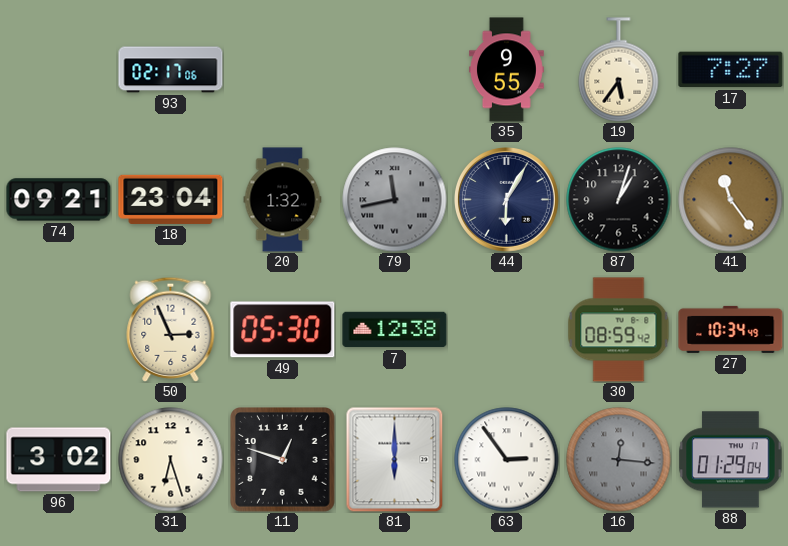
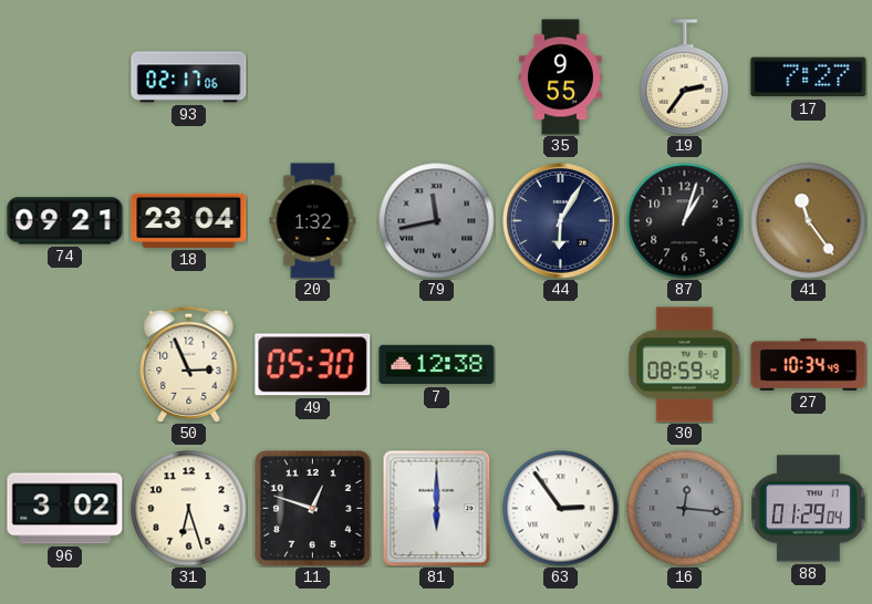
19: 5:36 -> 2:36 (685, 77)
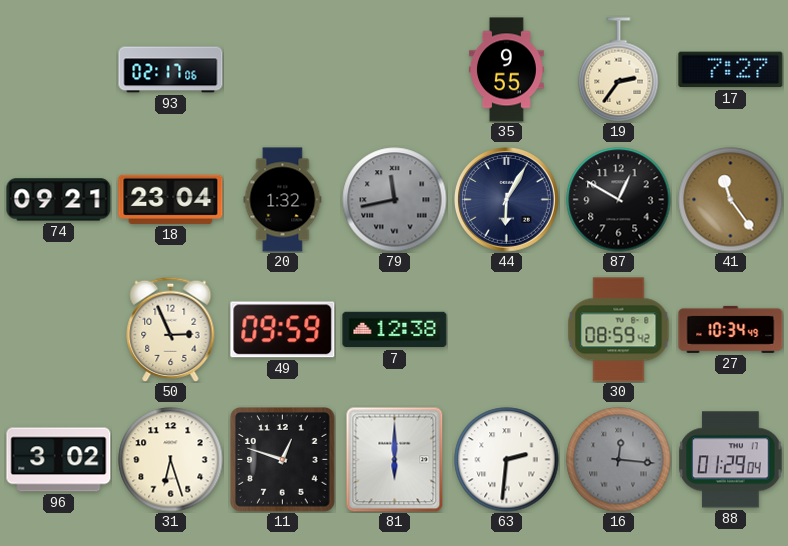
87: 1:03 -> 12:50 (619, 200)
49: 05:30 -> 09:59 (283, 330)
63: 2:54 -> 2:31 (507, 460)
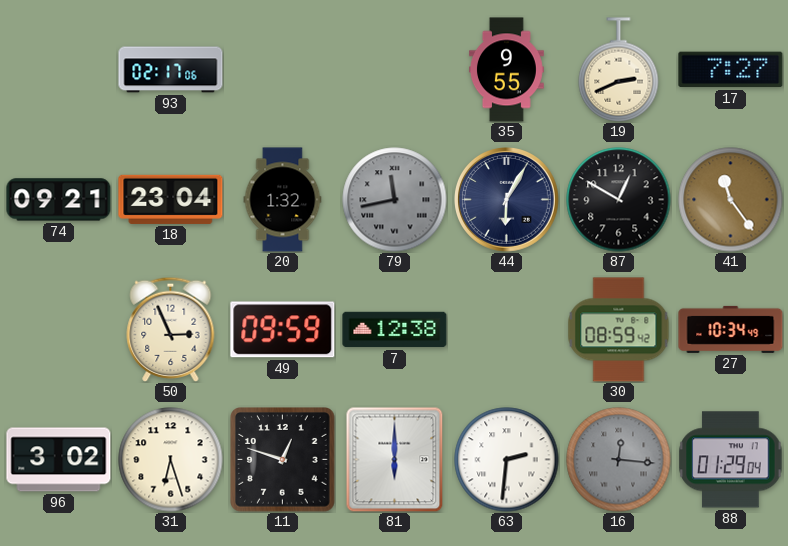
19: 2:36 -> 2:41 (619, 70)
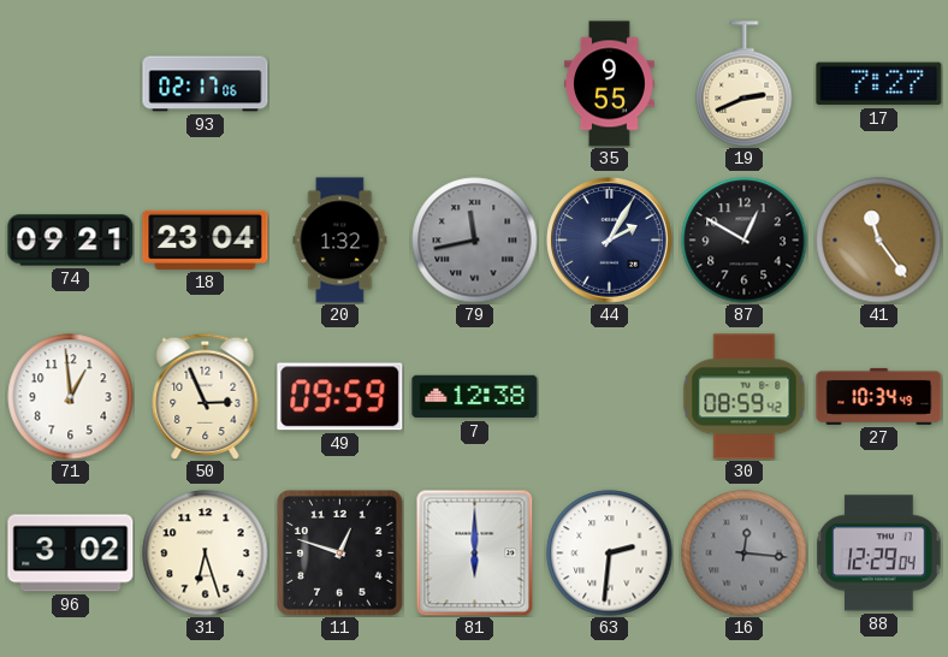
44: 6:05 -> 2:05 (610, 241)
71: none -> 12:59 (71, 397)
88: 01:29 -> 12:29 (879, 554)
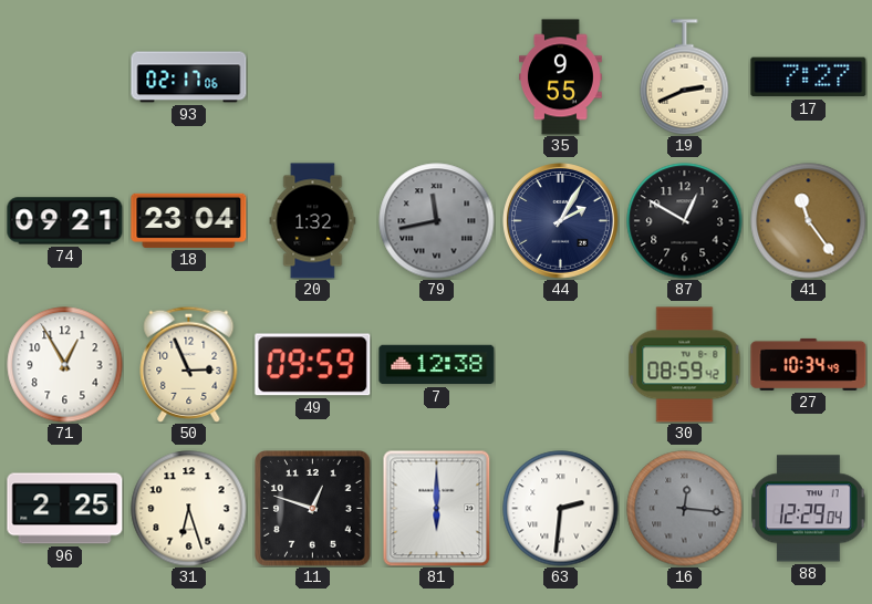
71: 12:59 -> 12:55 (65, 365)
96: 3:02 -> 2:25 (65, 509)
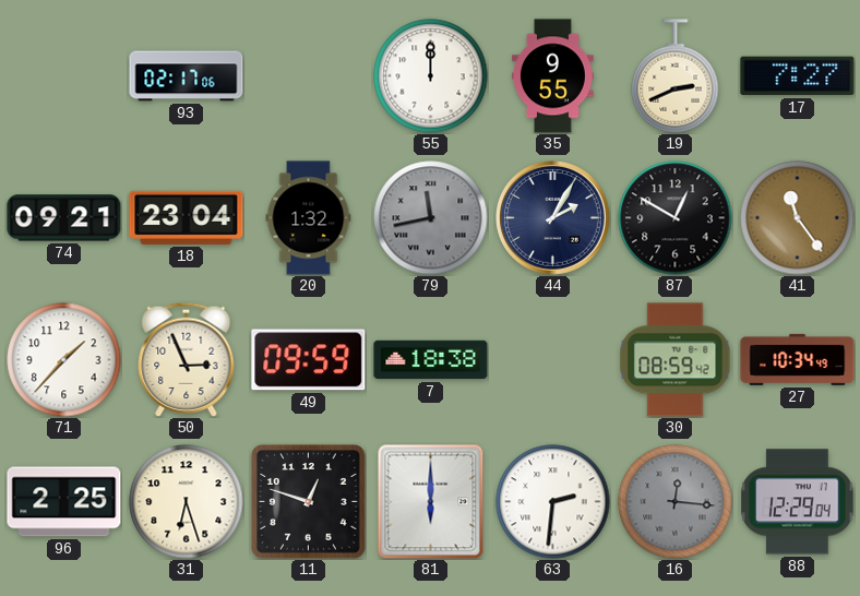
55: none -> 12:00 (431, 76)
71: 12:55 -> 1:37 (64, 360)
7: 12:38 -> 18:38 (431, 360)
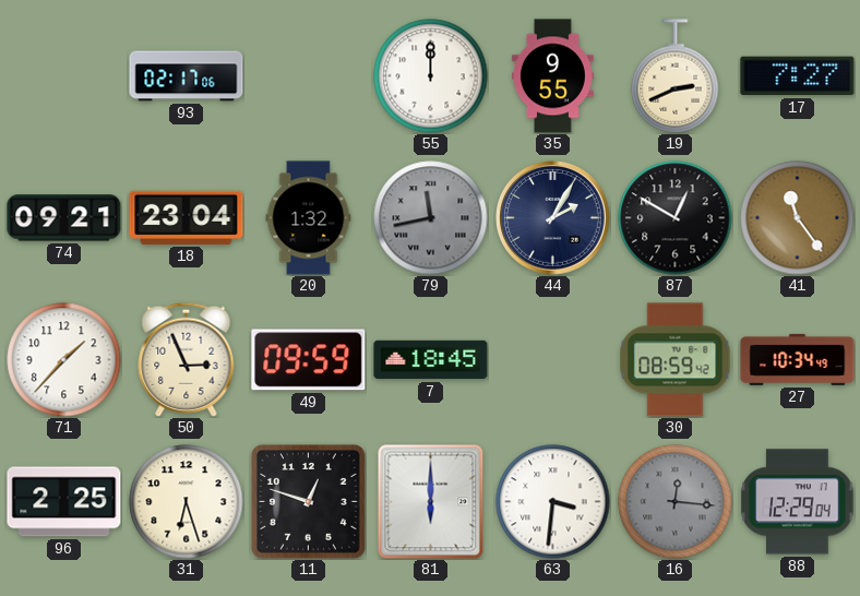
7: 18:38 -> 18:45 (431, 360)
63: 2:31 -> 3:31 (553, 502)
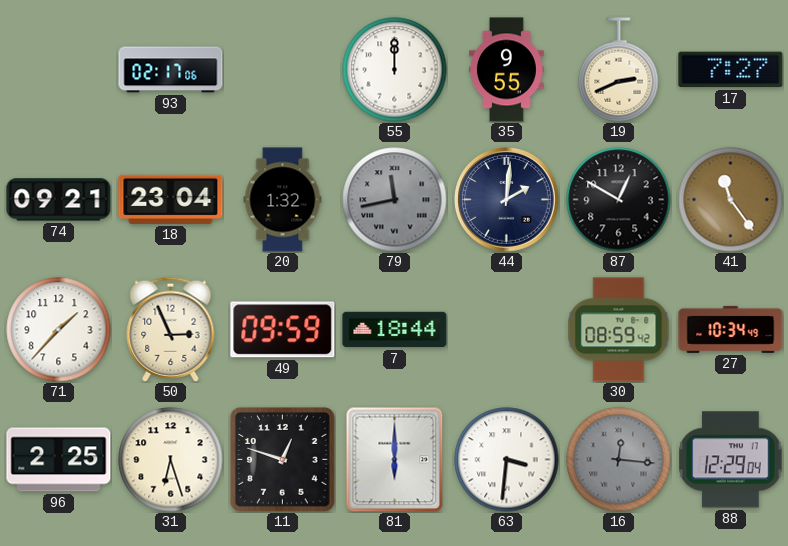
44: 2:05 -> 2:01 (507, 200)
7: 18:45 -> 18:44 (395, 330)
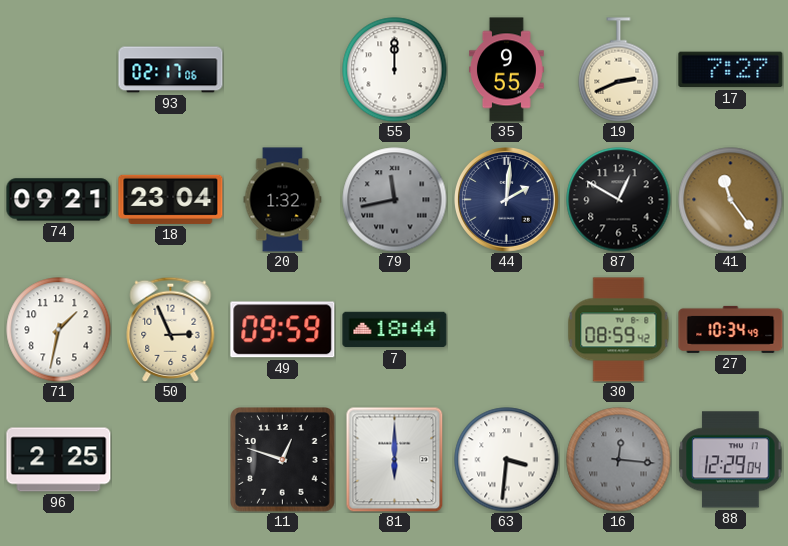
71: 1:37 -> 1:32 (59, 330)
31: 6:27 -> none (171, 460)
